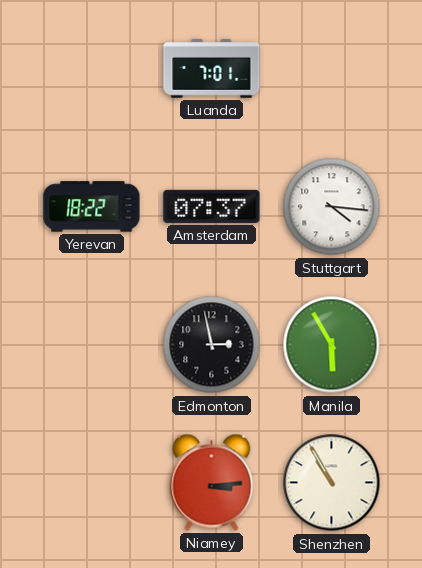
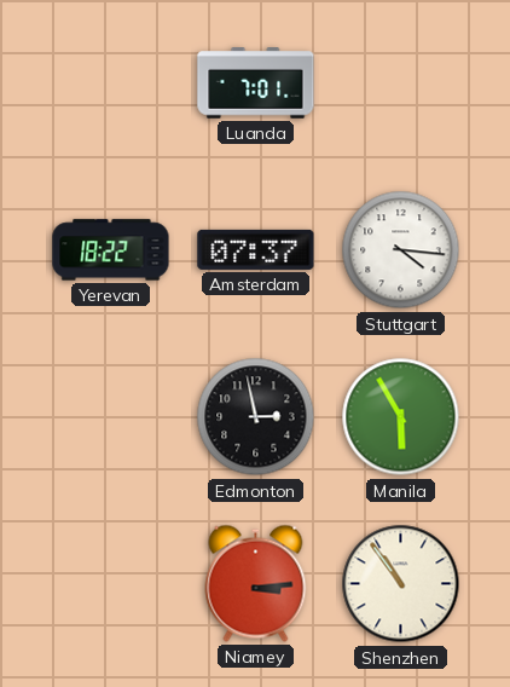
Shenzhen: 10:55 -> 10:54 (401, 584)
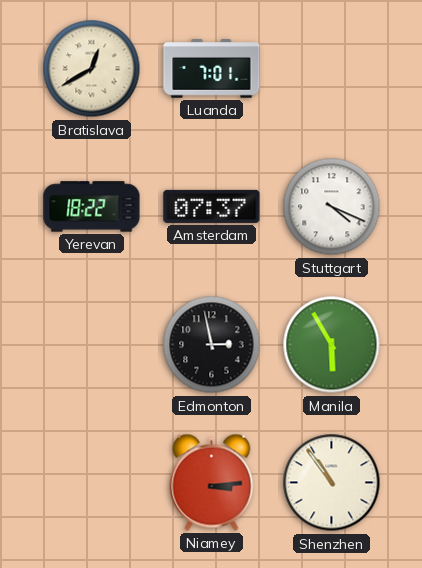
Bratislava: none -> 12:40 (92, 69)
Stuttgart: 4:16 -> 4:19 (332, 207)
